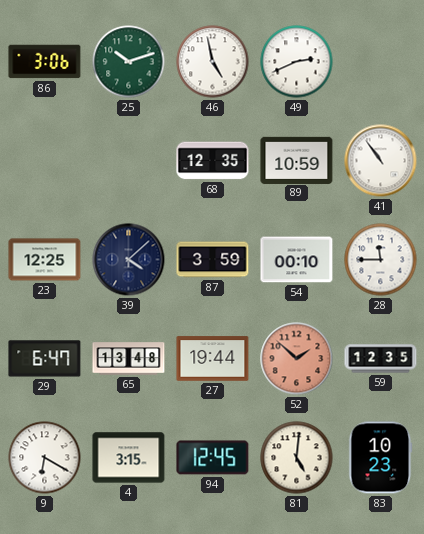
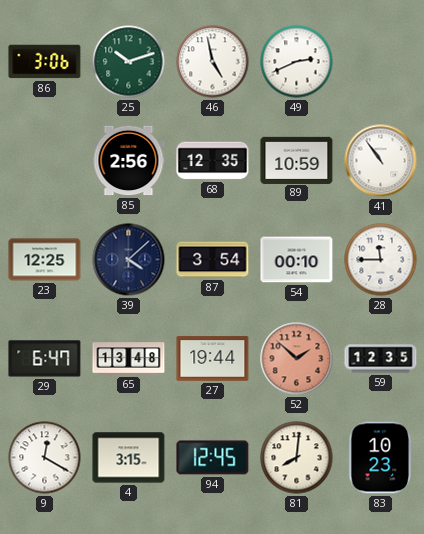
85: none -> 2:56 (129, 161)
87: 3:59 -> 3:54 (213, 260)
9: 6:20 -> 12:20 (45, 458)
81: 5:01 -> 8:01 (297, 458)
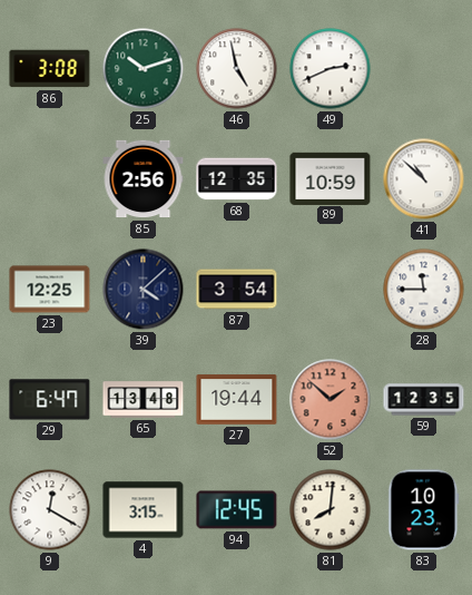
86: 3:06 -> 3:08 (50, 69)
41: 10:54 -> 10:52 (424, 179)
54: 00:10 -> none (297, 260)
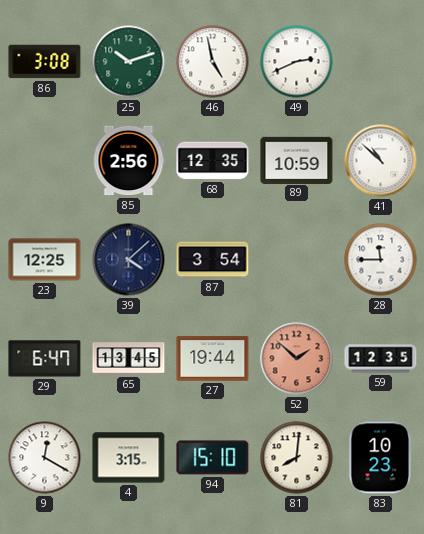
65: 13:48 -> 13:45 (129, 359)
94: 12:45 -> 15:10 (213, 458)
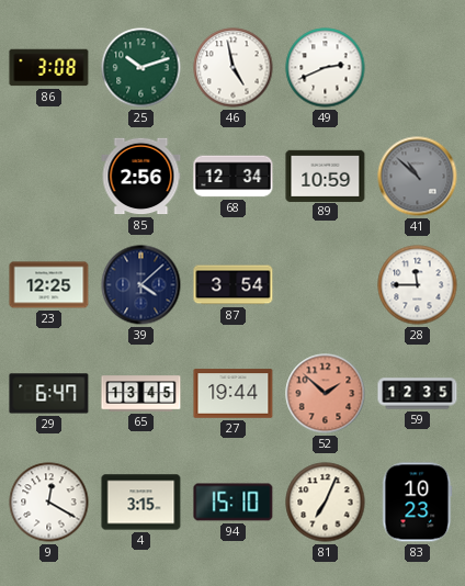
68: 12:35 -> 12:34 (234, 177)
41 dial: white -> grey (418, 177)
81: 8:01 -> 7:04 (326, 503)
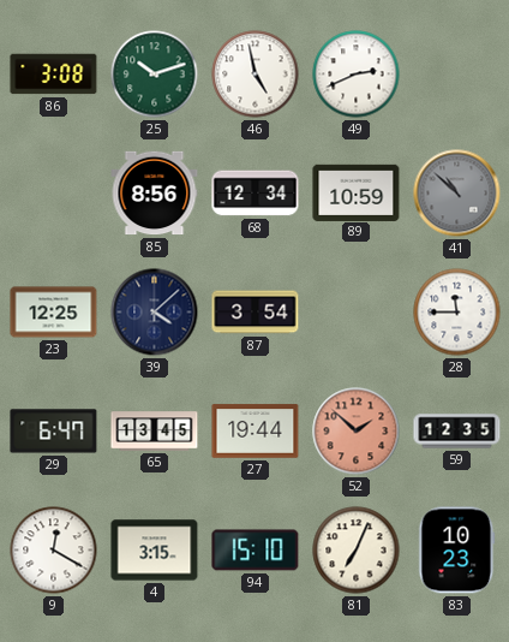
85: 2:56 -> 8:56 (155, 194)
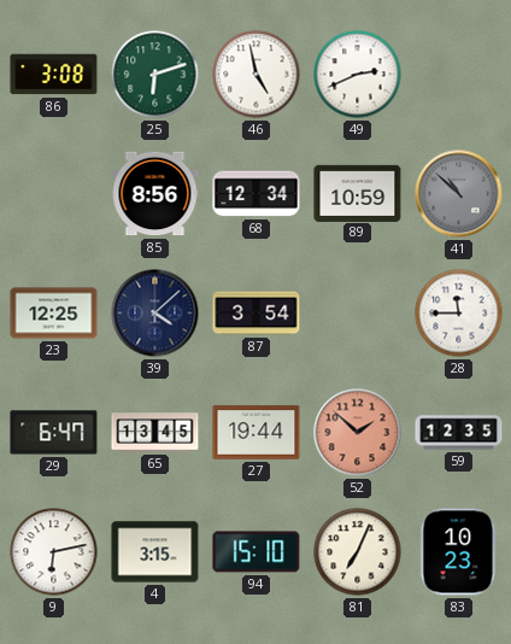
25: 10:12 -> 6:12 (155, 75)
9: 12:20 -> 6:13 (54, 552)
